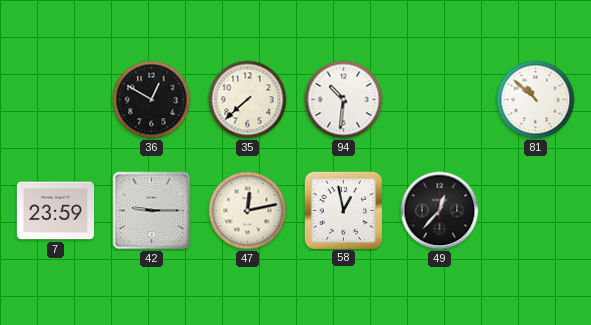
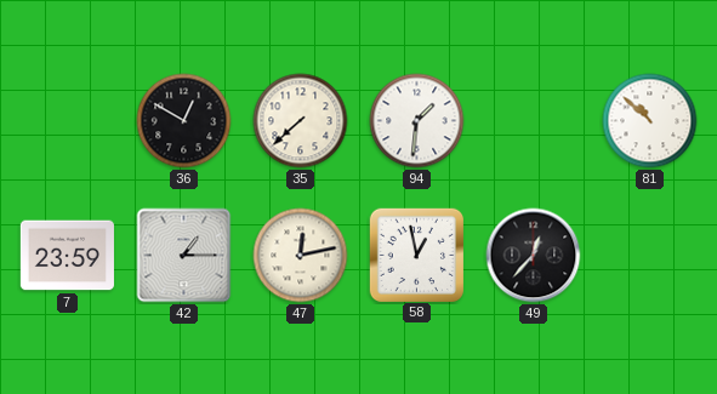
94: 10:31 -> 1:31 (417, 121)
42: 9:15 -> 1:15 (184, 256)
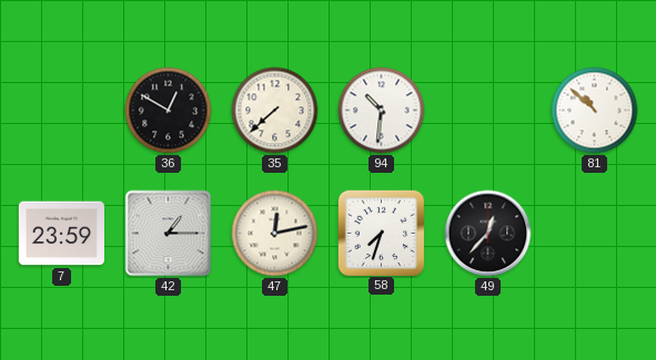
94: 1:31 -> 10:31 (382, 111)
58: 12:58 -> 7:33 (381, 233)
